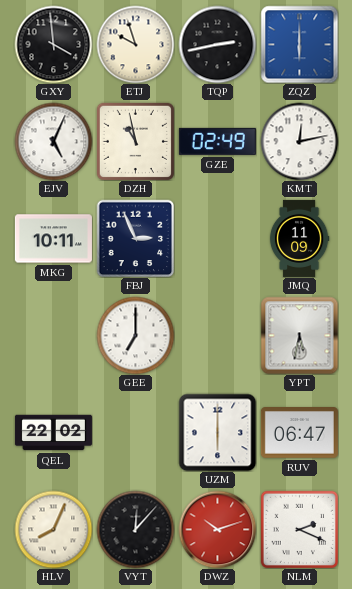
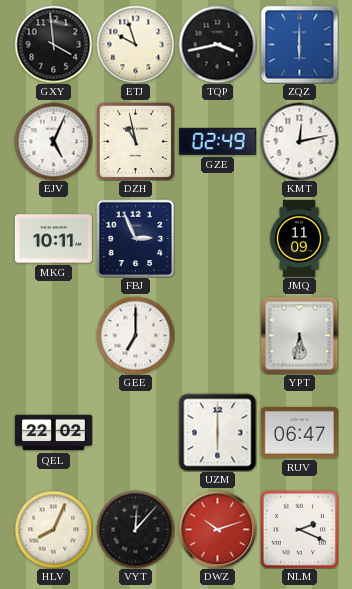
TQP: 2:43 -> 3:43 (217, 44)
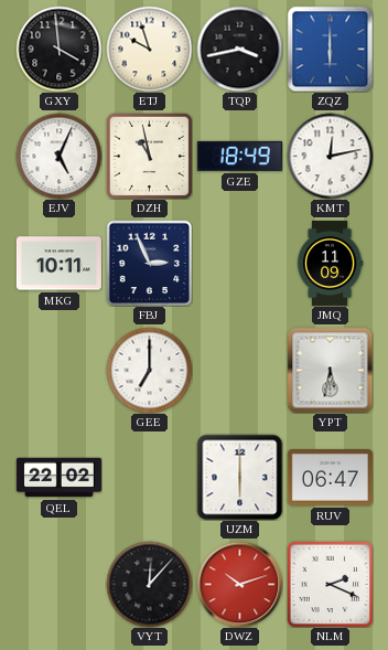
GZE: 02:49 -> 18:49 (239, 156)
HLV: 8:04 -> none (53, 529)
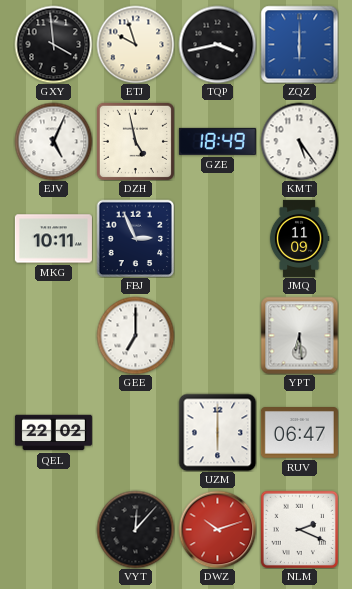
DZH: 10:58 -> 4:58 (135, 141)
KMT: 12:13 -> 5:24 (299, 141)
YPT: 5:32 -> 6:29 (299, 335)
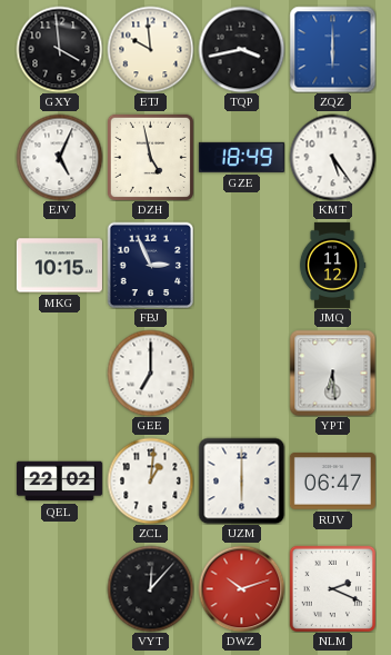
ETJ: 9:57 -> 9:59 (150, 49)
MKG: 10:11 -> 10:15 (59, 266)
JMQ: 11:09 -> 11:12 (332, 265)
ZCL: none -> 1:01 (150, 480)
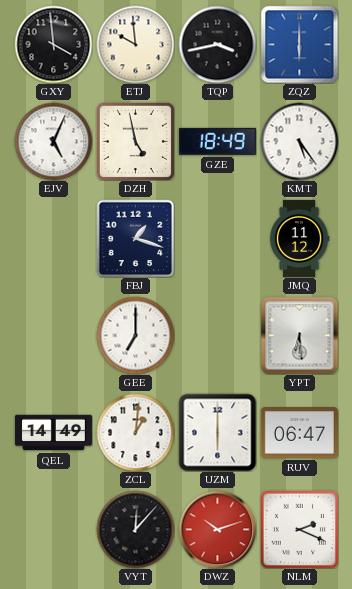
MKG: 10:15 -> none (59, 266)
FBJ: 2:56 -> 1:18 (135, 238)
QEL: 22:02 -> 14:49 (53, 433)
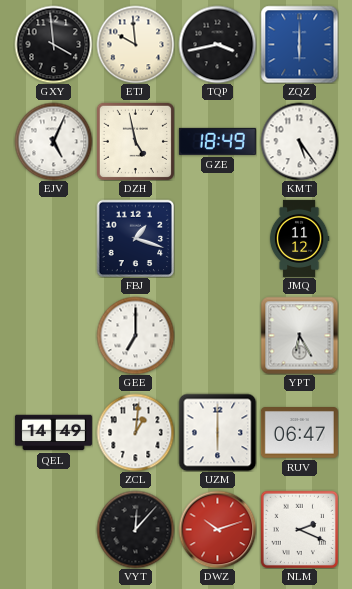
YPT: 6:29 -> 6:25 (299, 335)
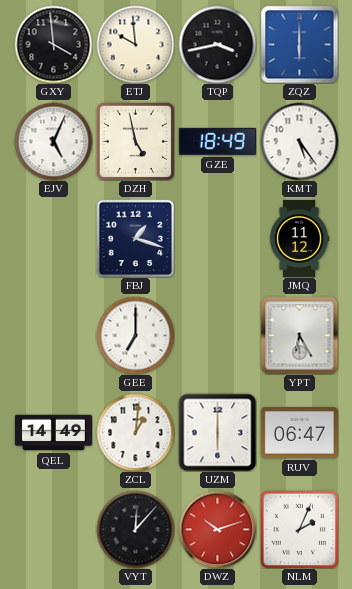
NLM: 2:19 -> 2:04 (299, 529)
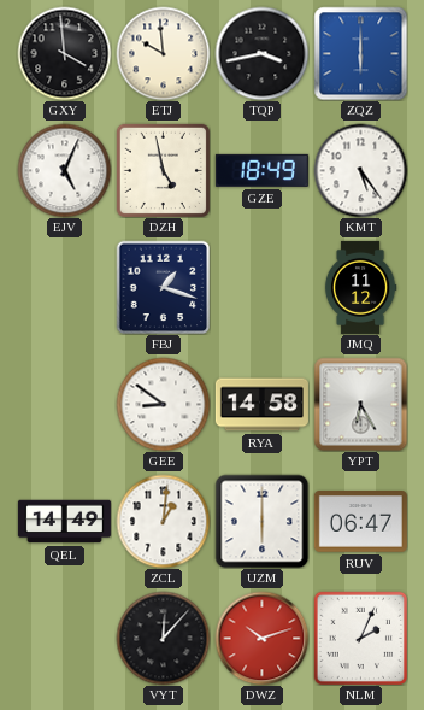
GEE: 7:00 -> 8:51 (163, 404)
RYA: none -> 14:58 (261, 405)
